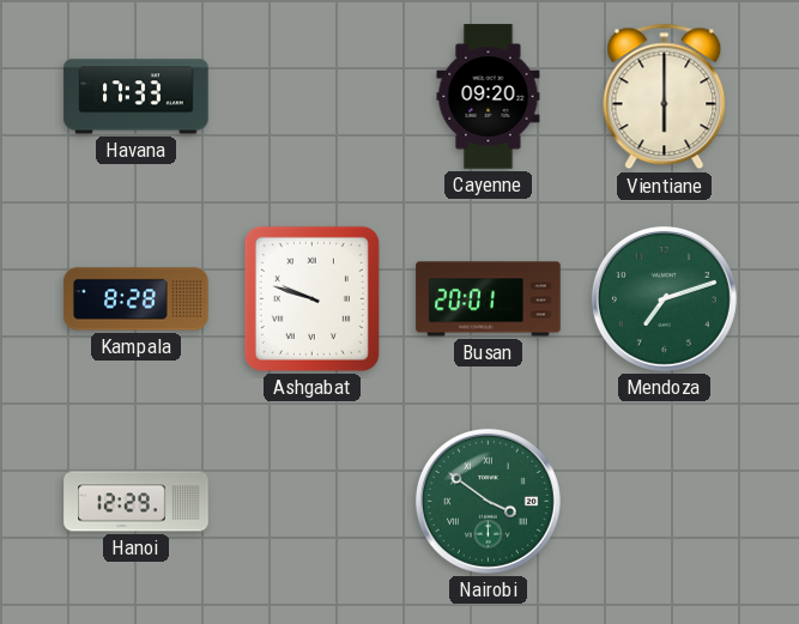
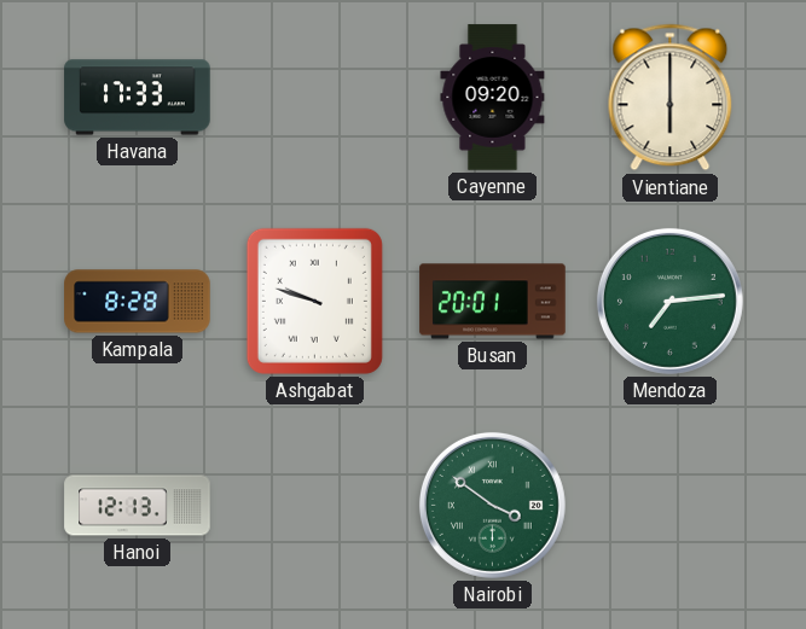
Mendoza: 7:12 -> 7:14 (669, 301)
Hanoi: 12:29 -> 12:13 (138, 506)
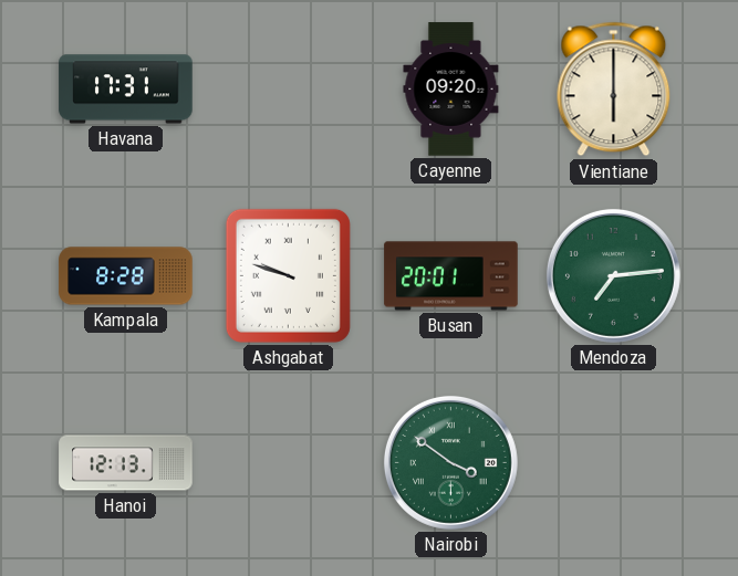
Havana: 17:33 -> 17:31 (126, 90)
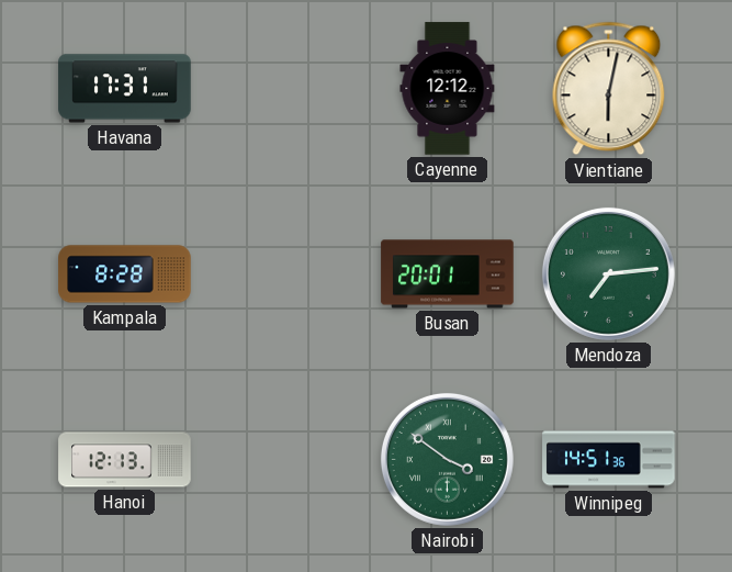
Cayenne: 09:20 -> 12:12 (448, 89)
Vientiane: 6:00 -> 6:02 (609, 89)
Ashgabat: 9:48 -> none (288, 275)
Winnipeg: none -> 14:51 (609, 460)
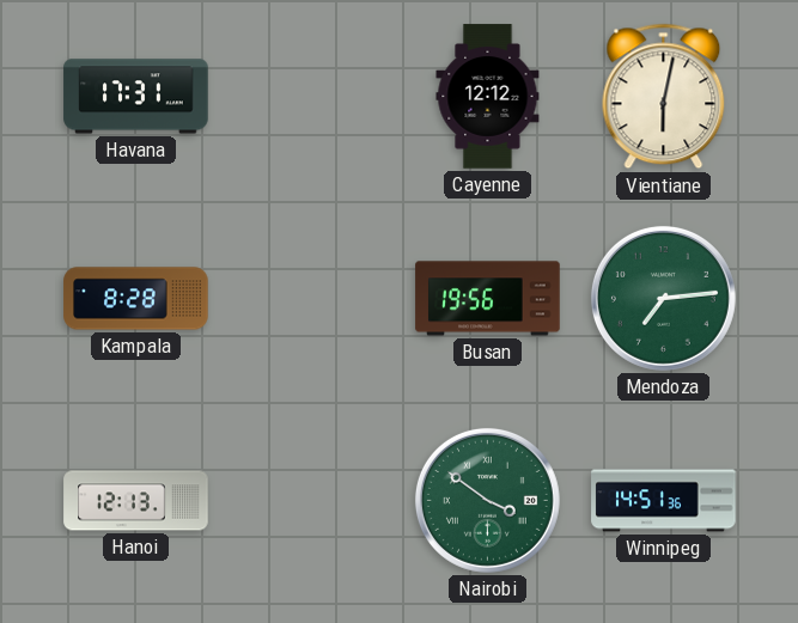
Busan: 20:01 -> 19:56 (488, 299)
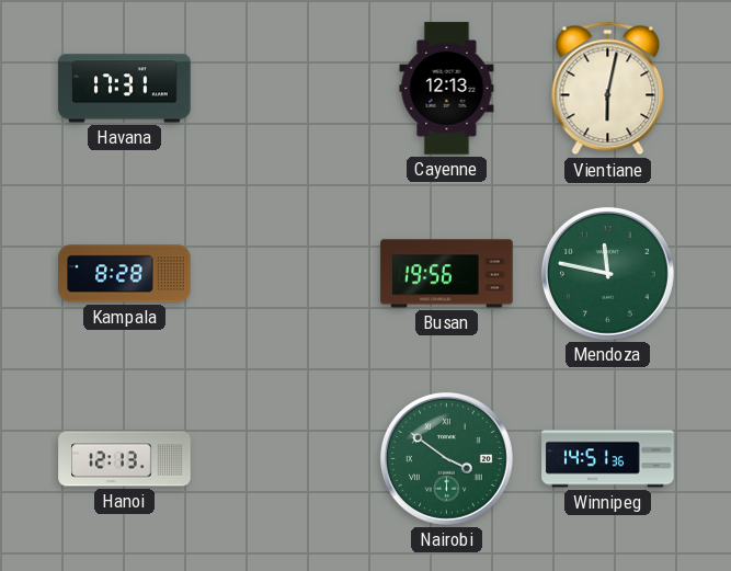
Cayenne: 12:12 -> 12:13 (447, 89)
Mendoza: 7:14 -> 11:47 (607, 273)
